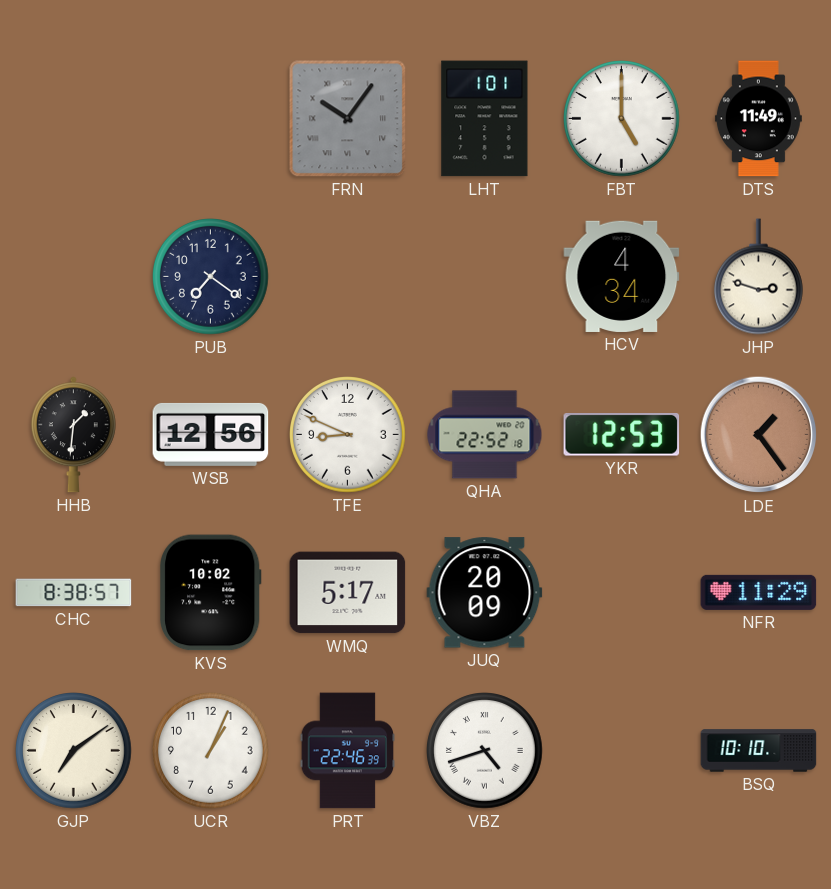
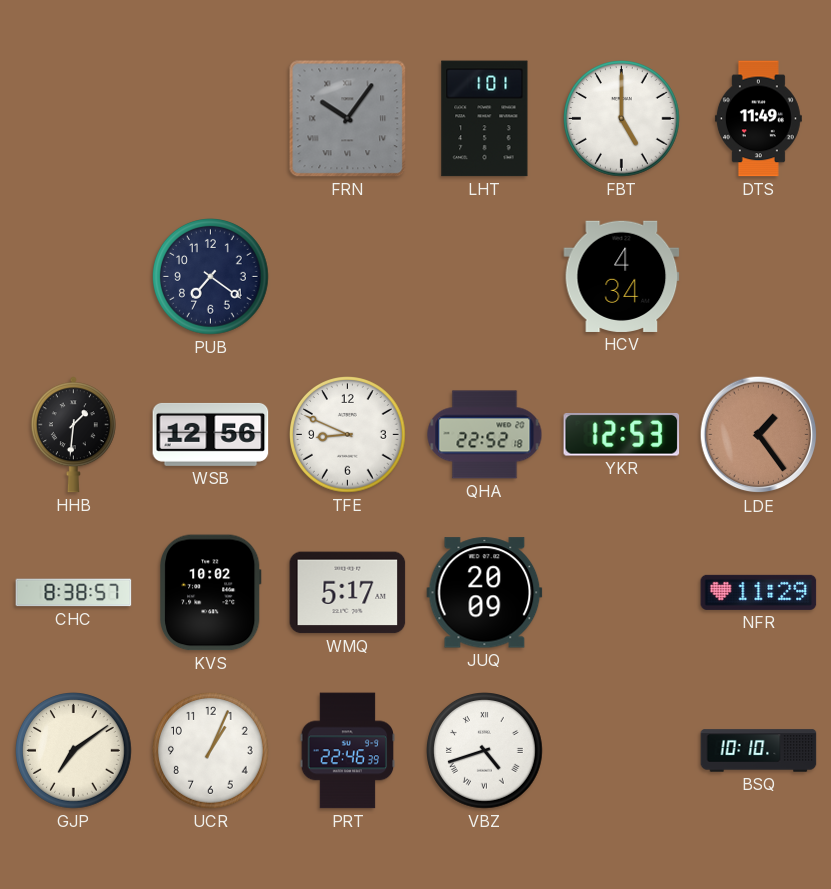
JHP: 2:48 -> none (758, 277)
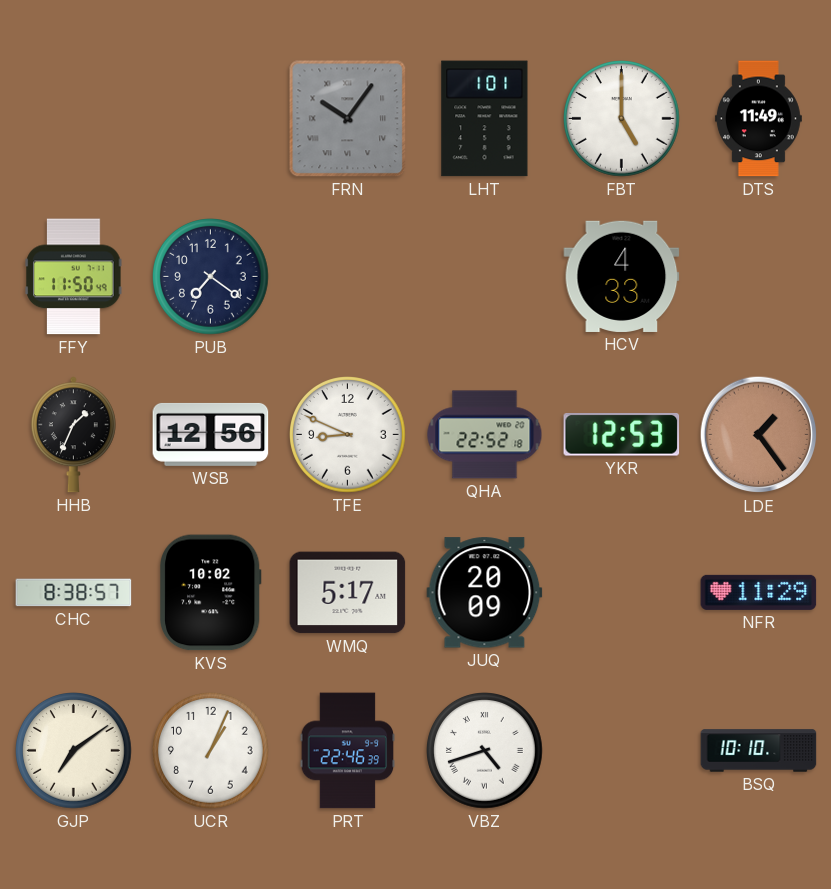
FFY: none -> 11:50 (74, 277)
HCV: 4:34 -> 4:33 (622, 276)
HHB: 1:31 -> 1:34 (73, 435)
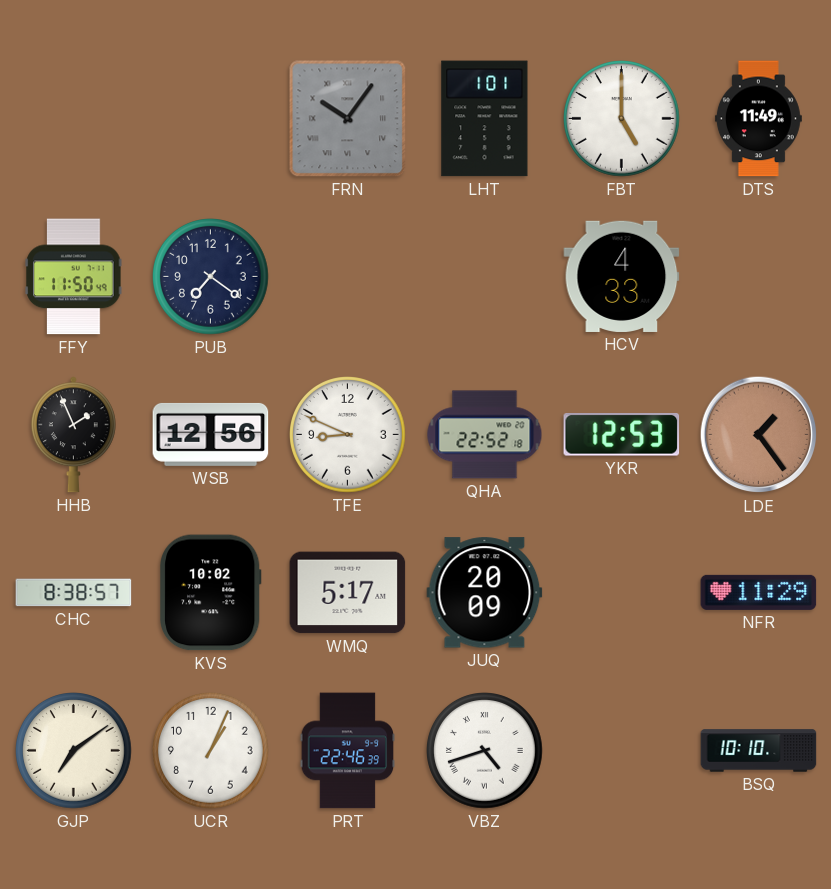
HHB: 1:34 -> 1:56 (73, 435)
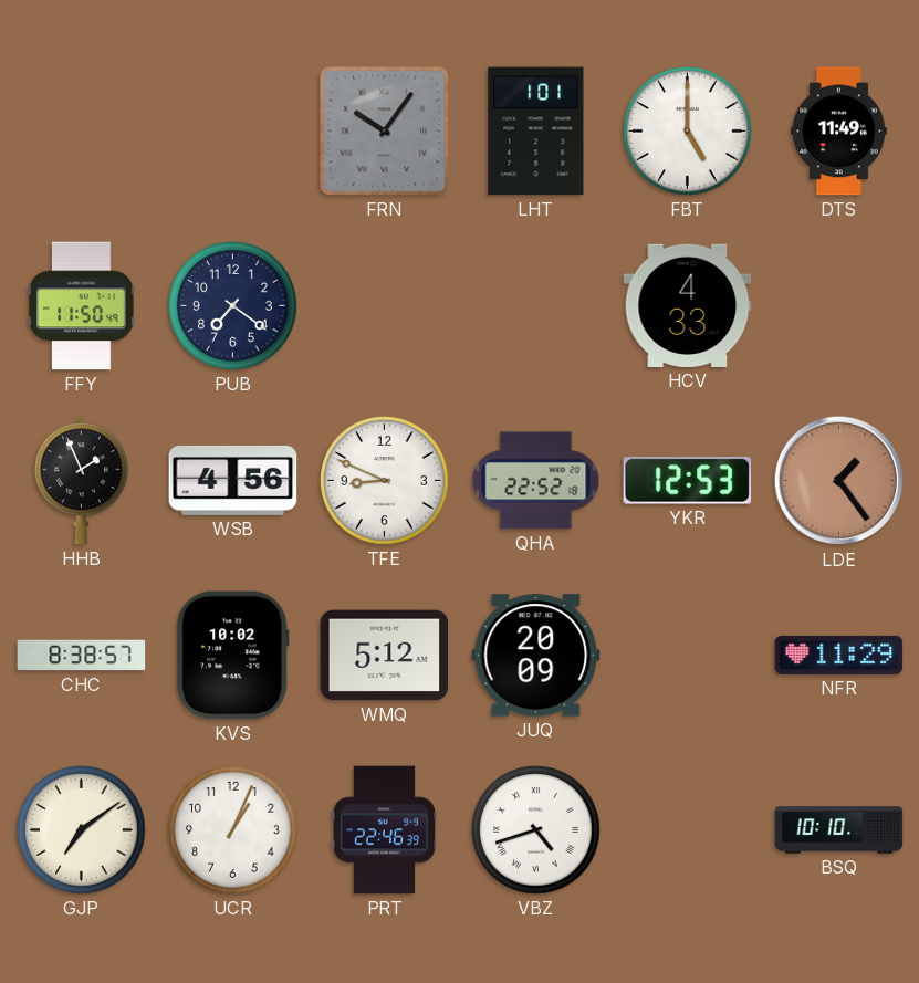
WSB: 12:56 -> 4:56 (233, 480)
WMQ: 5:17 -> 5:12 (385, 656)
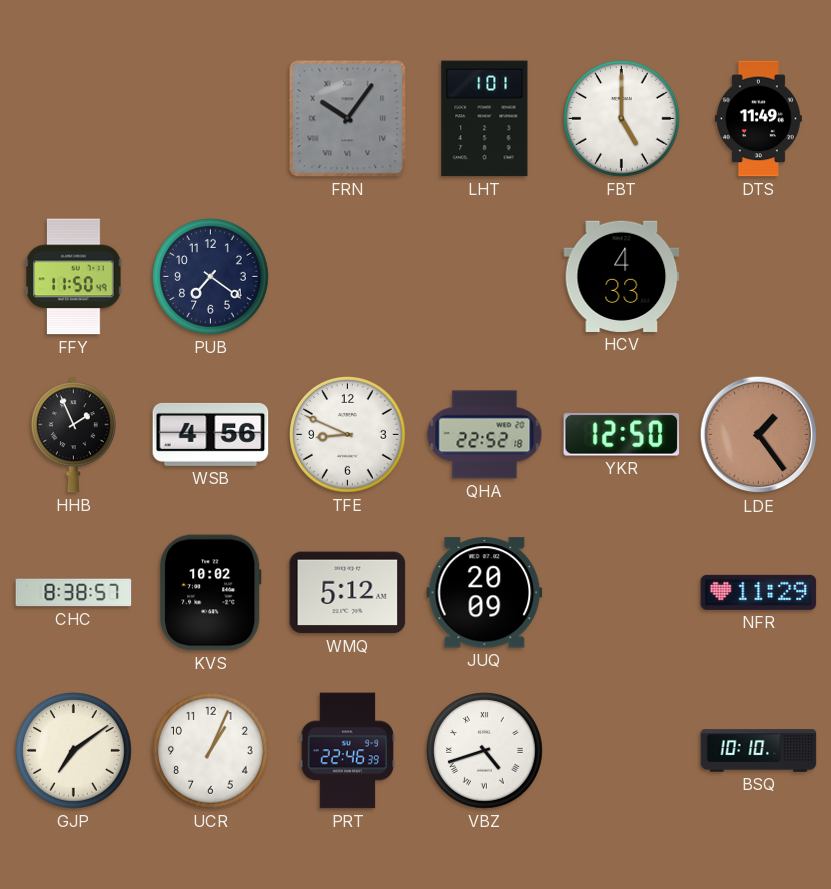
YKR: 12:53 -> 12:50 (622, 435)
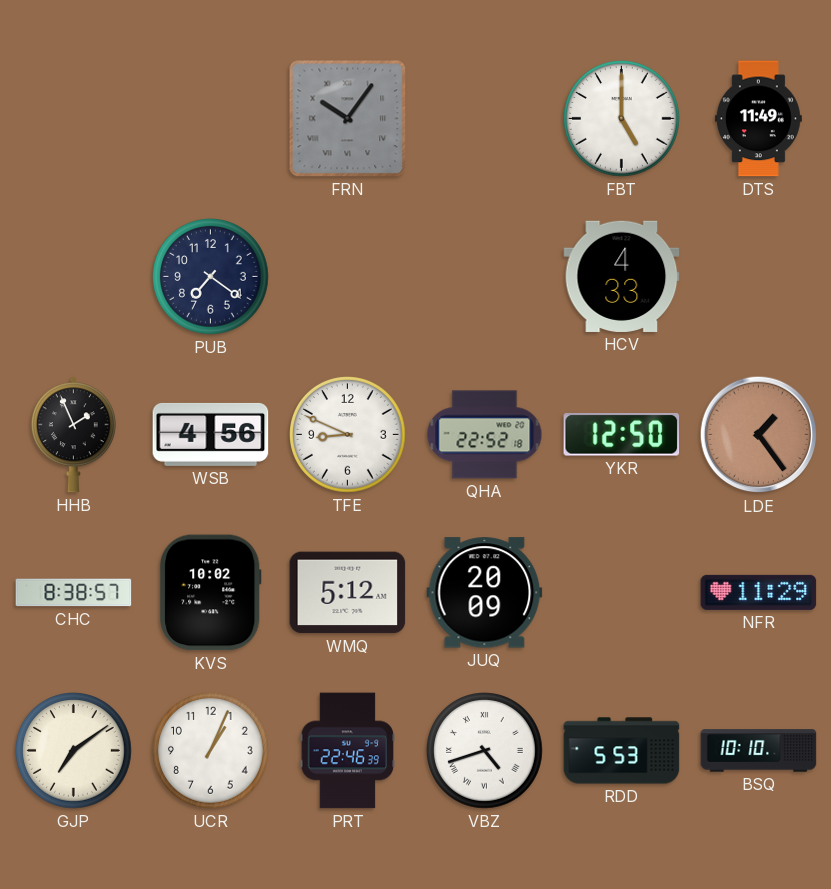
LHT: 1:01 -> none (485, 119)
FFY: 11:50 -> none (74, 277)
RDD: none -> 5:53 (622, 751)
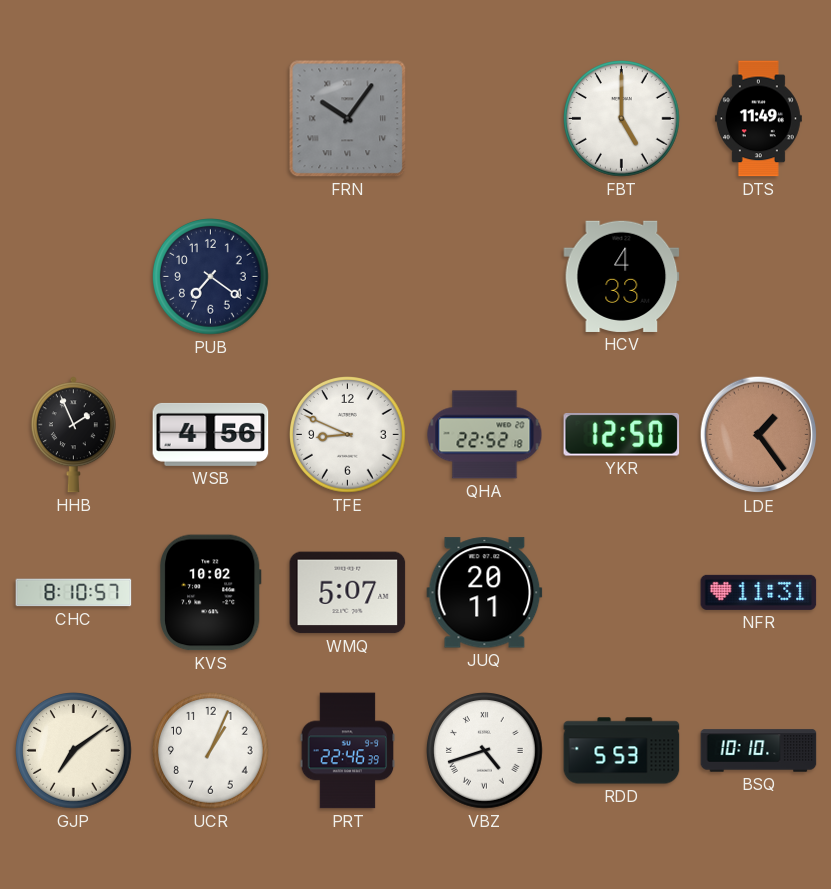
CHC: 8:38 -> 8:10 (74, 593)
WMQ: 5:12 -> 5:07 (348, 593)
JUQ: 20:09 -> 20:11 (485, 593)
NFR: 11:29 -> 11:31 (759, 592)
